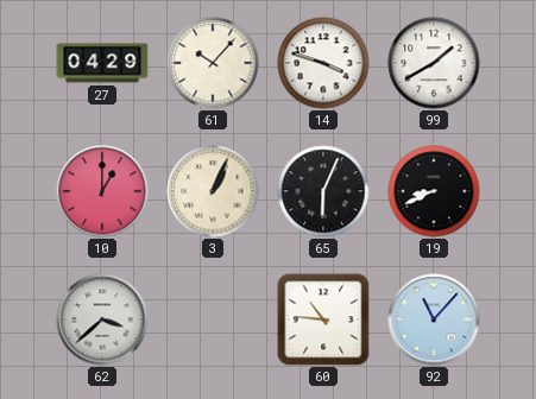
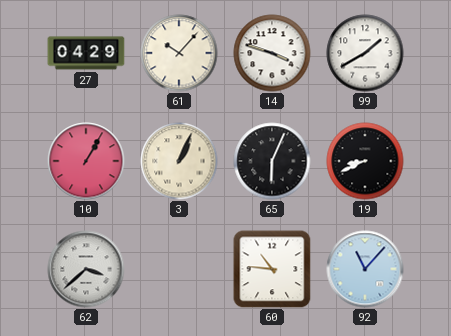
10: 1:00 -> 1:05 (86, 161)
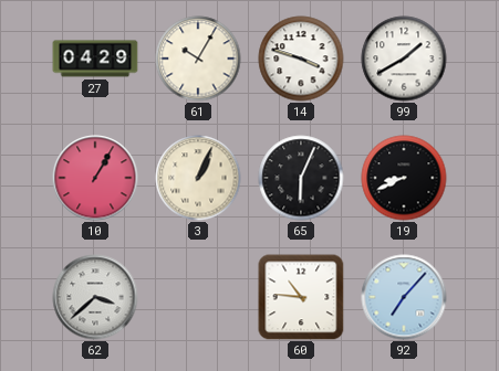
61: 10:07 -> 10:05 (198, 59)
92: 11:07 -> 7:07 (404, 297)
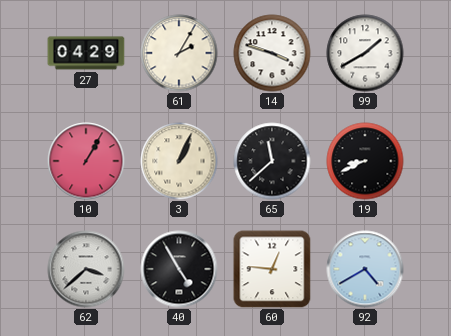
61: 10:05 -> 2:05 (179, 53)
65: 6:04 -> 11:38 (272, 161)
40: none -> 4:55 (179, 269)
60: 10:46 -> 12:46 (272, 269)
92: 7:07 -> 4:40 (365, 269)
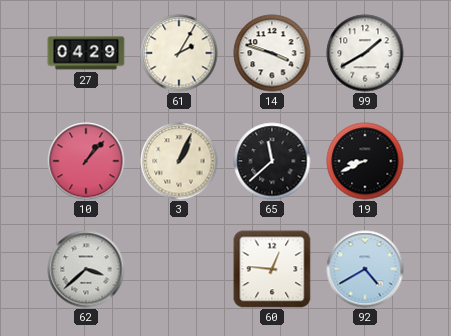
10: 1:05 -> 1:07 (86, 161)
40: 4:55 -> none (179, 269)
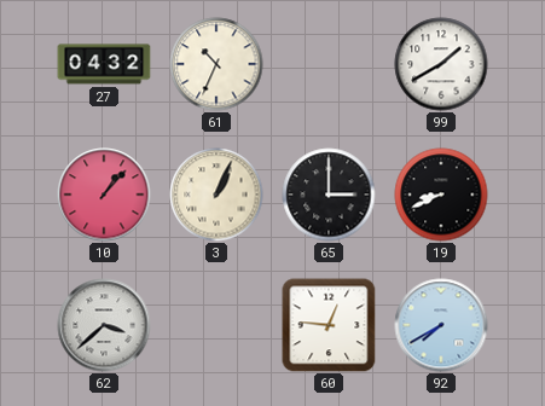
27: 04:29 -> 04:32 (104, 64)
61: 2:05 -> 10:34 (216, 64)
14: 3:48 -> none (272, 53)
65: 11:38 -> 3:00 (329, 195)
92: 4:40 -> 7:40 (441, 325)
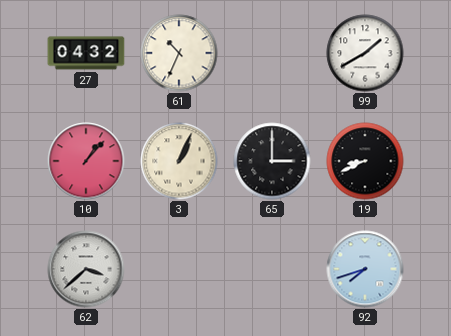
60: 12:46 -> none (329, 325)
92: 7:40 -> 7:42 (365, 269)
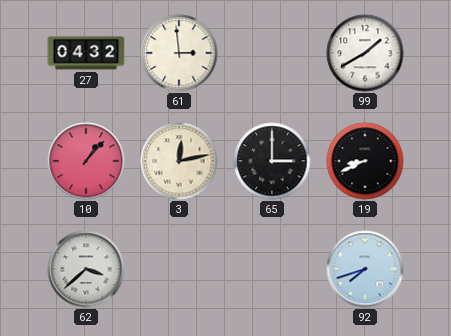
61: 10:34 -> 2:59 (179, 53)
3: 1:04 -> 12:13 (179, 161)
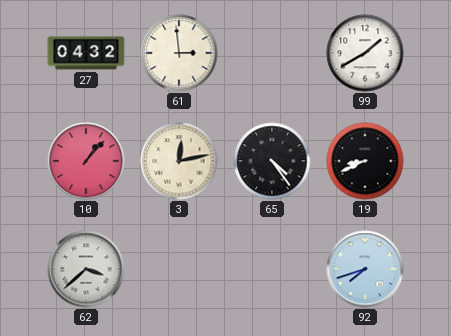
65: 3:00 -> 4:24 (272, 161)
